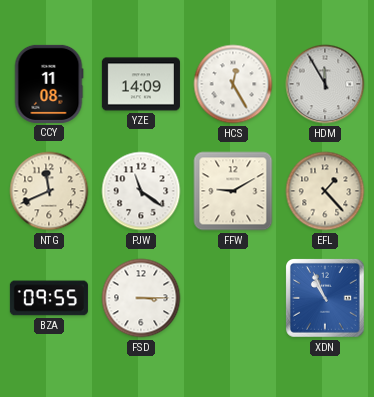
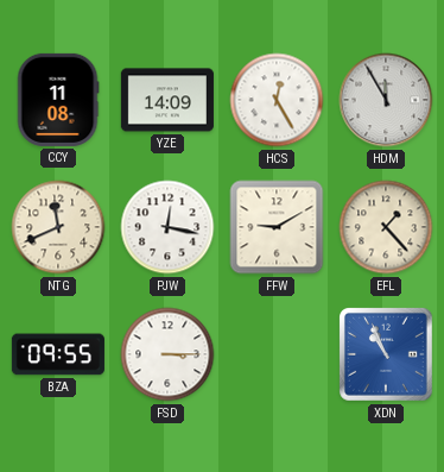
PJW: 11:21 -> 12:17 (167, 227)
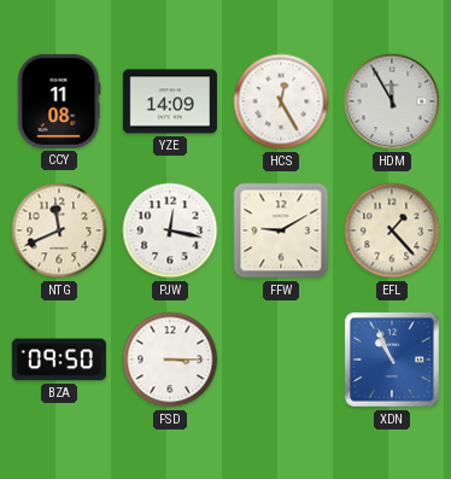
BZA: 09:55 -> 09:50 (59, 360)
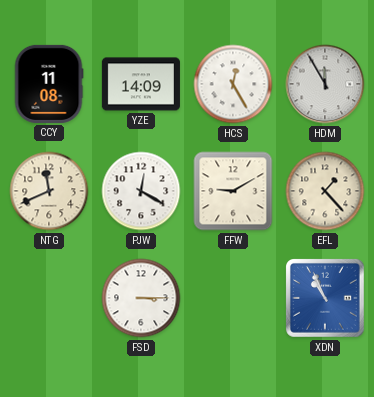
PJW: 12:17 -> 12:20 (141, 191)
BZA: 09:50 -> none (59, 360)
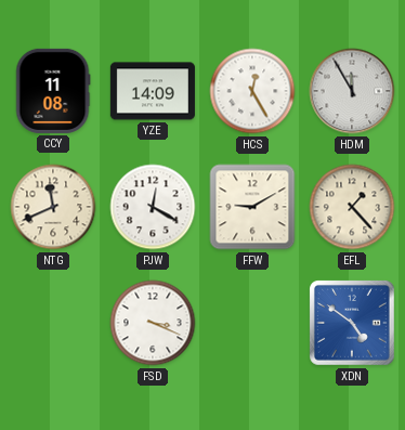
FSD: 3:15 -> 3:19 (153, 323)
XDN: 10:56 -> 4:51 (353, 324)
